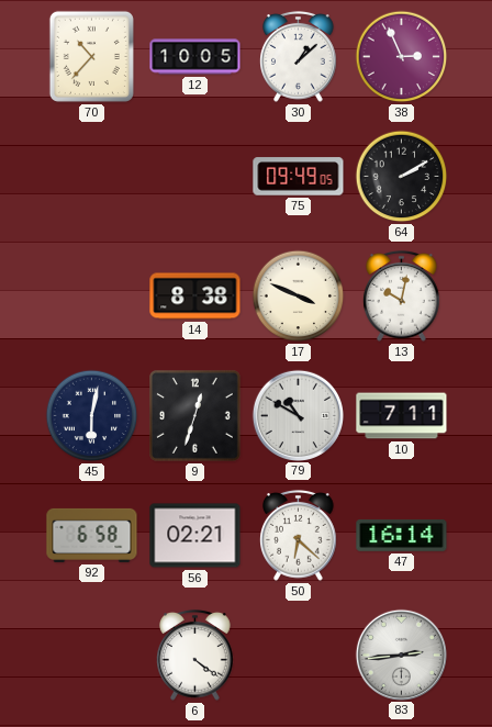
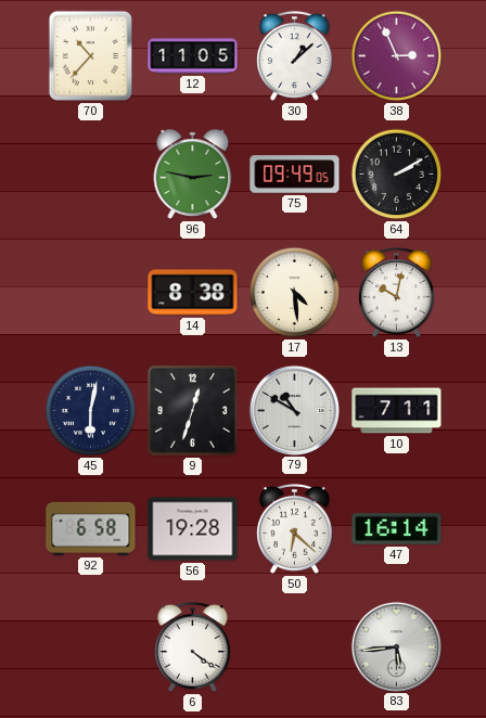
12: 10:05 -> 11:05 (193, 56)
96: none -> 2:47 (193, 175)
17: 3:49 -> 4:29 (295, 293)
56: 02:21 -> 19:28 (193, 529)
83: 2:44 -> 5:44 (396, 646)
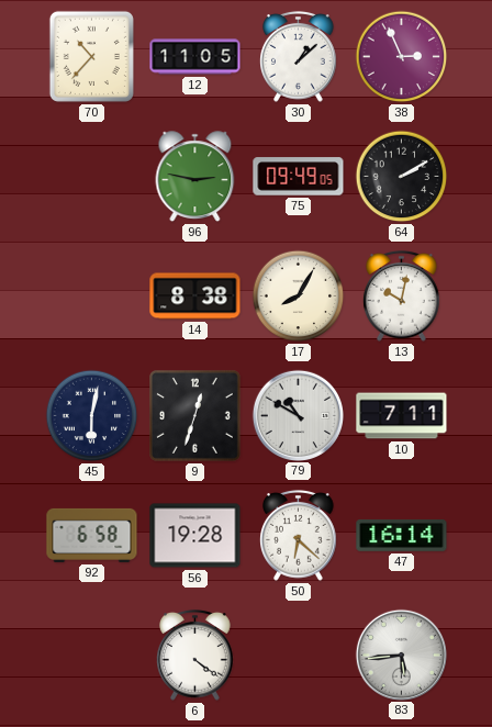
17: 4:29 -> 8:05 (299, 297)
